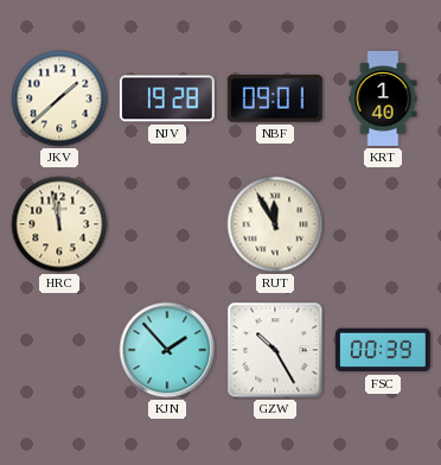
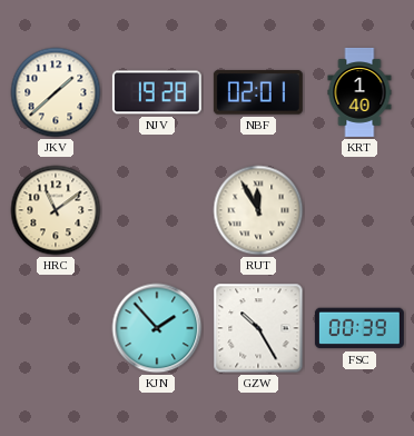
NBF: 09:01 -> 02:01 (258, 92)
HRC: 11:58 -> 11:09 (56, 210)
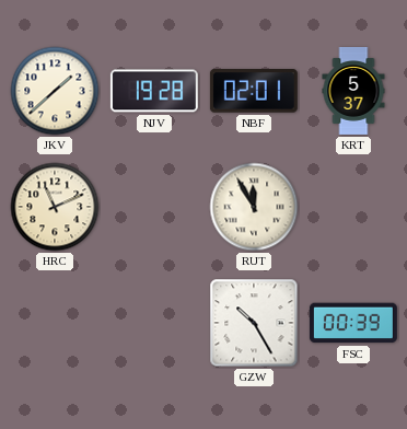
KRT: 1:40 -> 5:37 (353, 91)
HRC: 11:09 -> 11:11 (55, 207)
KJN: 1:53 -> none (157, 328)
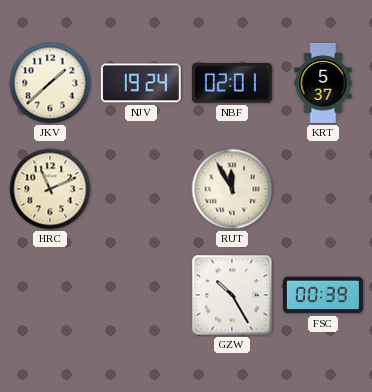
NJV: 19:28 -> 19:24 (141, 83)
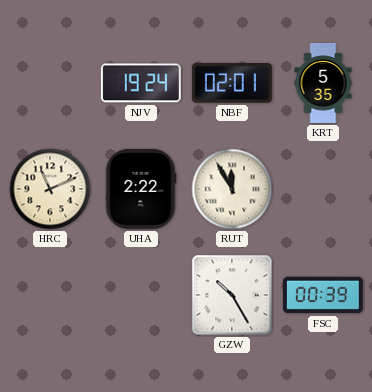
JKV: 1:38 -> none (50, 83)
KRT: 5:37 -> 5:35 (323, 83)
UHA: none -> 2:22 (141, 189)
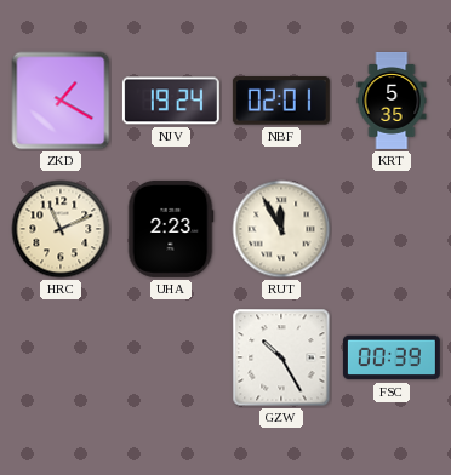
ZKD: none -> 1:20 (61, 101)
UHA: 2:22 -> 2:23 (171, 229)
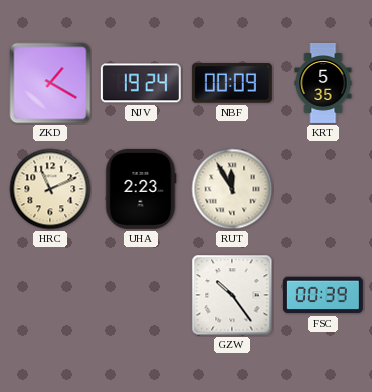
NBF: 02:01 -> 00:09 (232, 83)
GZW: 10:25 -> 10:24 (232, 295)
